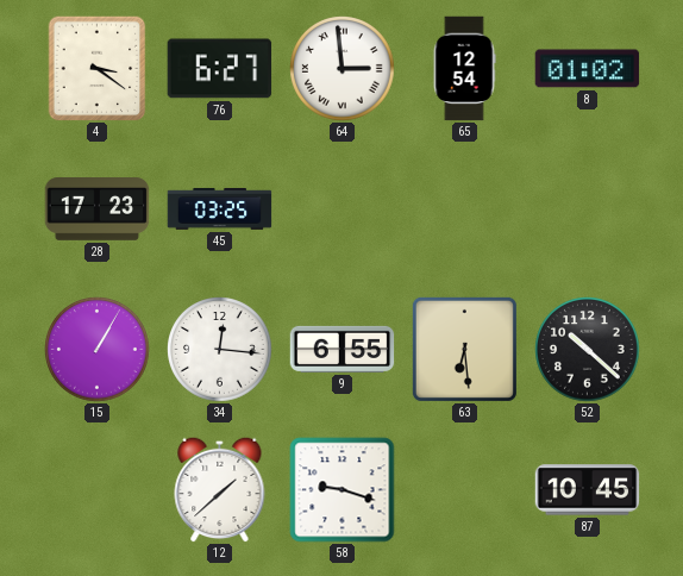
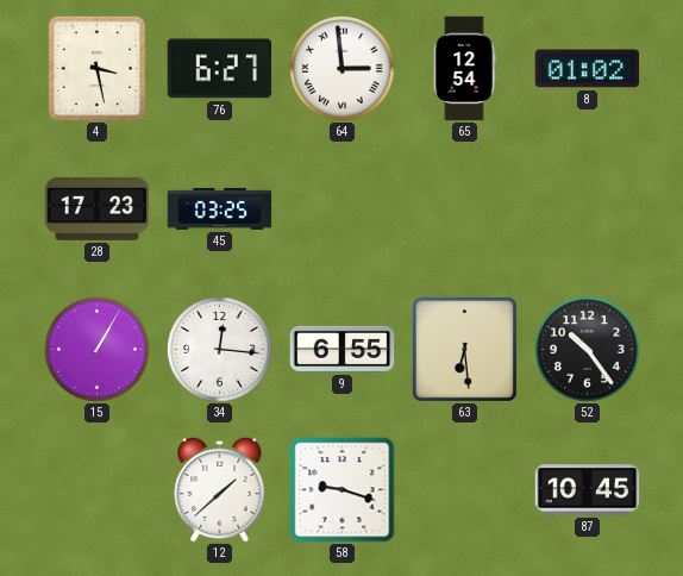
4: 3:21 -> 3:28 (98, 69)
52: 10:22 -> 10:24 (588, 350)
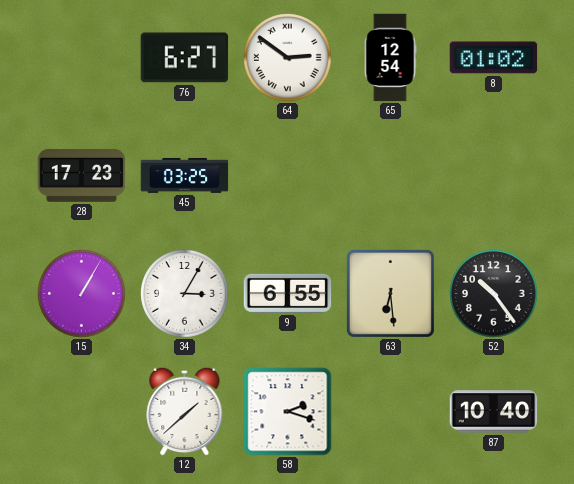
4: 3:28 -> none (98, 69)
64: 2:59 -> 2:51 (288, 58)
34: 12:16 -> 3:05 (185, 294)
58: 9:18 -> 2:18 (288, 412)
87: 10:45 -> 10:40 (494, 412)
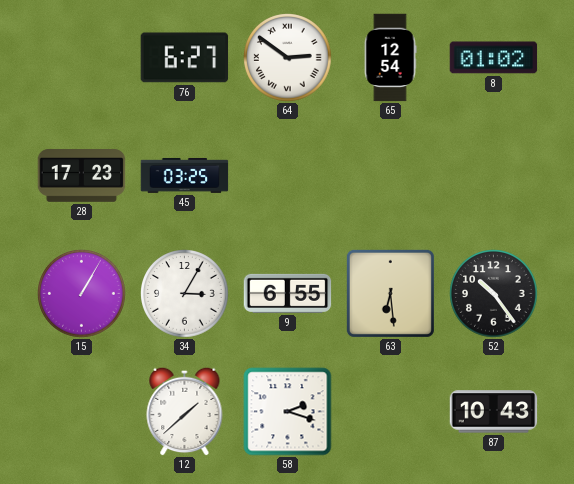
87: 10:40 -> 10:43 (494, 412)
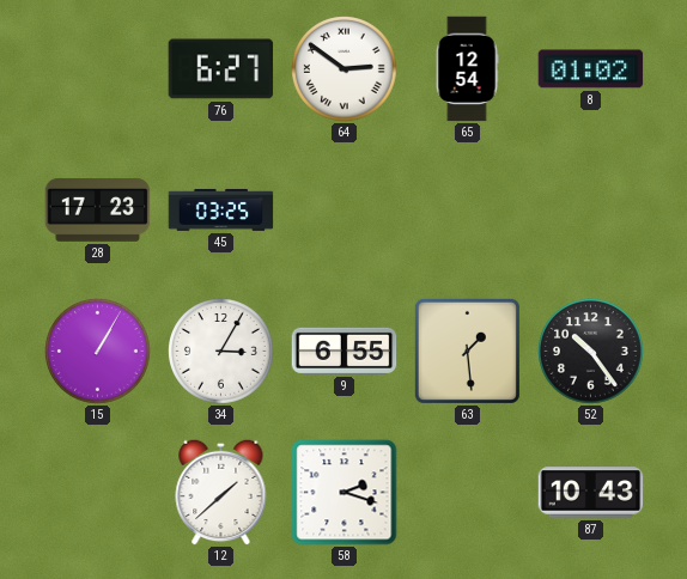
63: 6:29 -> 1:29 (467, 351)
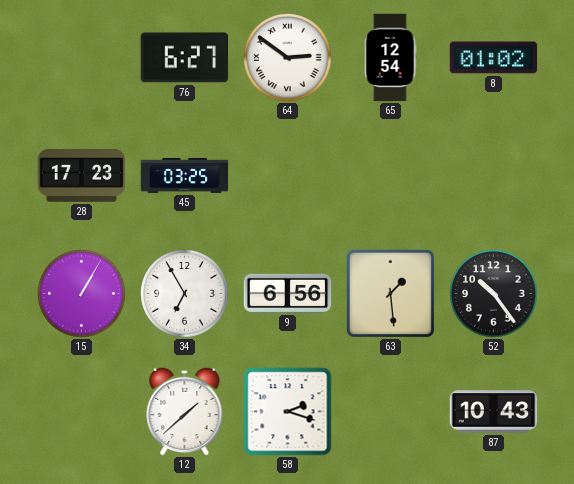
34: 3:05 -> 6:55 (185, 294)
9: 6:55 -> 6:56 (288, 293)
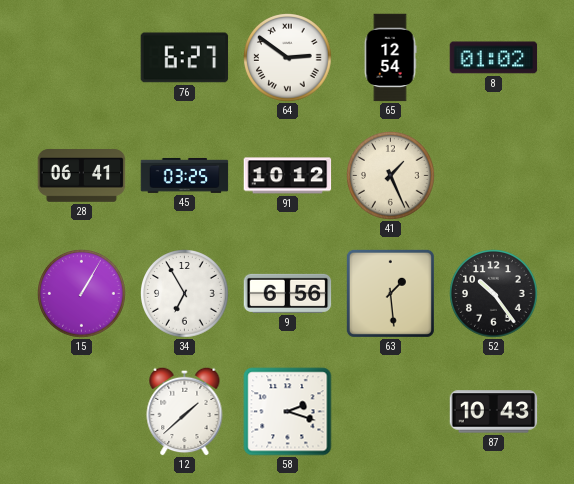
28: 17:23 -> 06:41 (82, 176)
91: none -> 10:12 (288, 176)
41: none -> 1:26 (391, 176)
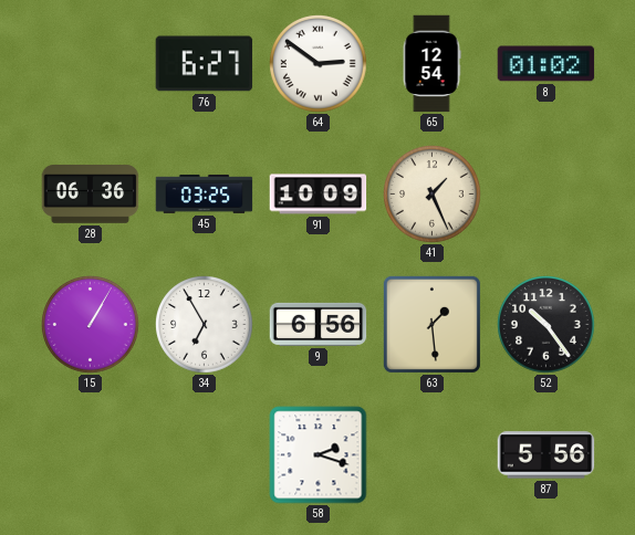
28: 06:41 -> 06:36 (91, 195)
91: 10:12 -> 10:09 (319, 195)
12: 1:38 -> none (185, 411)
87: 10:43 -> 5:56 (546, 455)
